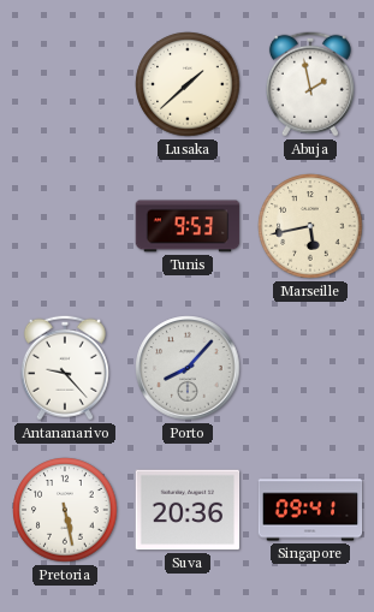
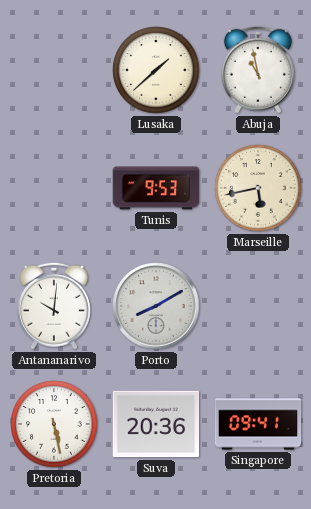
Abuja: 1:58 -> 10:58 (258, 70)
Antananarivo: 9:23 -> 10:01 (54, 306)
Porto: 8:07 -> 8:10 (156, 306)
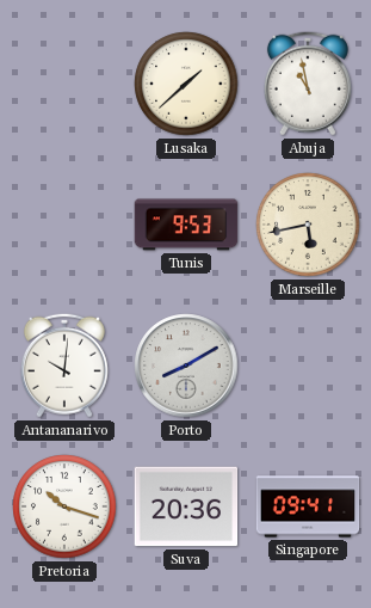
Pretoria: 5:28 -> 10:18 (64, 506)
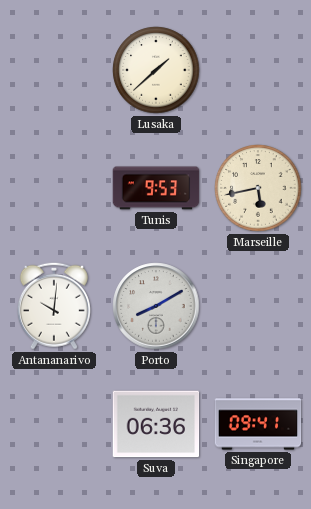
Abuja: 10:58 -> none (308, 84)
Pretoria: 10:18 -> none (64, 506)
Suva: 20:36 -> 06:36 (156, 424)
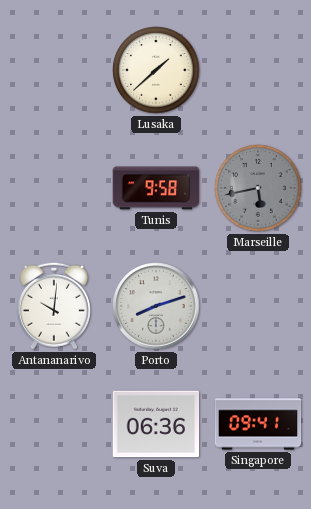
Tunis: 9:53 -> 9:58 (156, 188)
Marseille dial: cream -> grey (258, 188)
Porto: 8:10 -> 8:12 (156, 306)
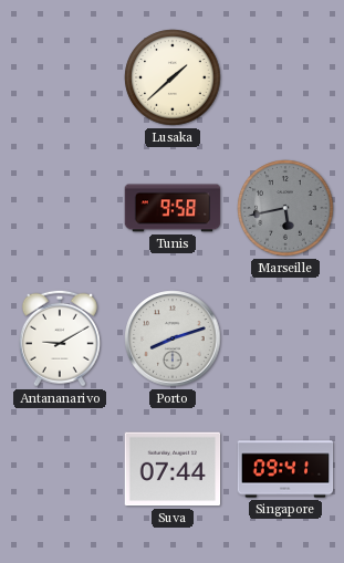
Antananarivo: 10:01 -> 9:10 (60, 338)
Suva: 06:36 -> 07:44 (173, 469)
